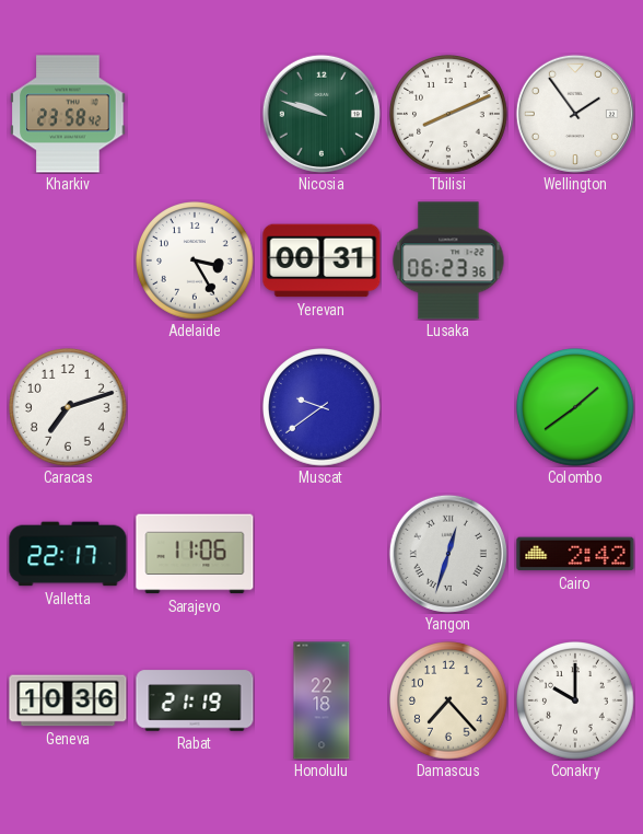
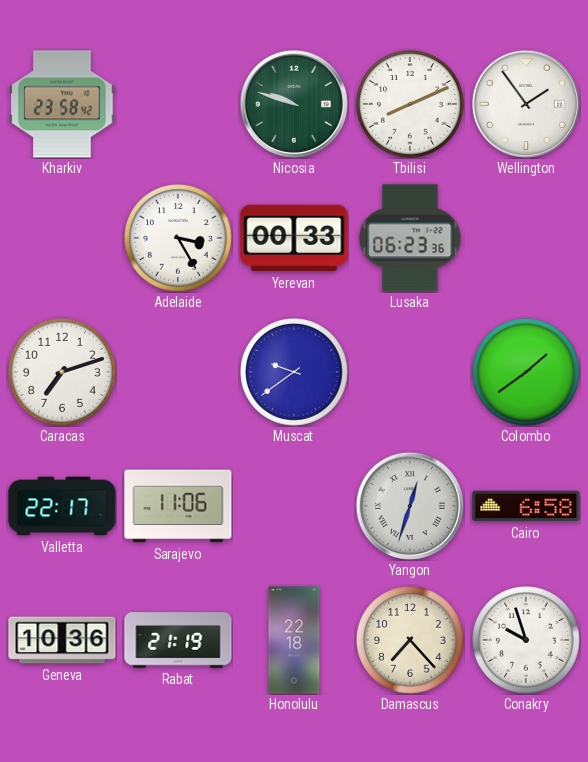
Yerevan: 00:31 -> 00:33 (294, 238)
Cairo: 2:42 -> 6:58 (526, 506)
Conakry: 10:00 -> 9:57 (526, 640)
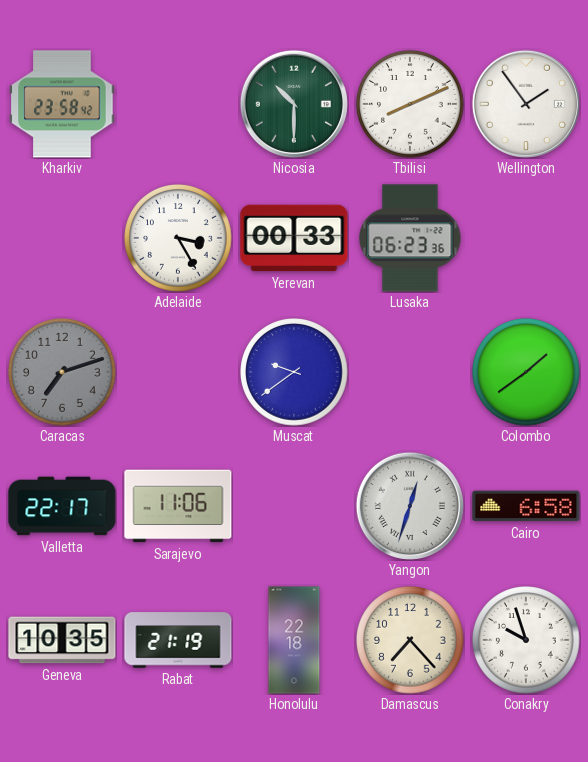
Nicosia: 9:48 -> 10:30 (294, 104)
Caracas dial: white -> grey (62, 372)
Geneva: 10:36 -> 10:35 (62, 640)
